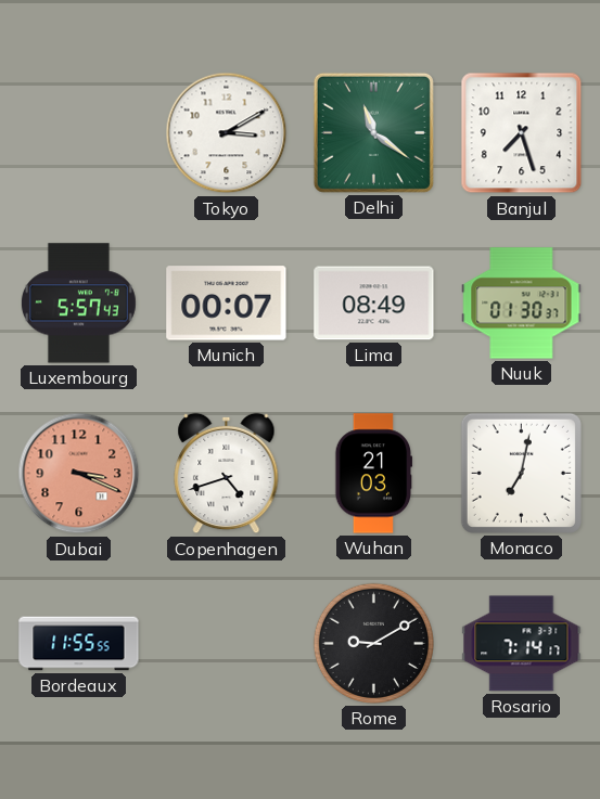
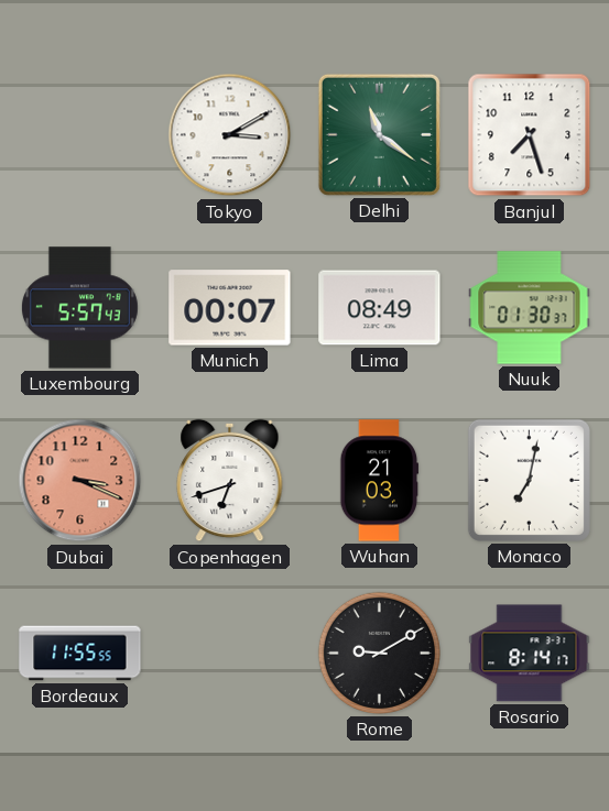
Copenhagen: 4:42 -> 6:42 (230, 481)
Rosario: 7:14 -> 8:14 (530, 654)
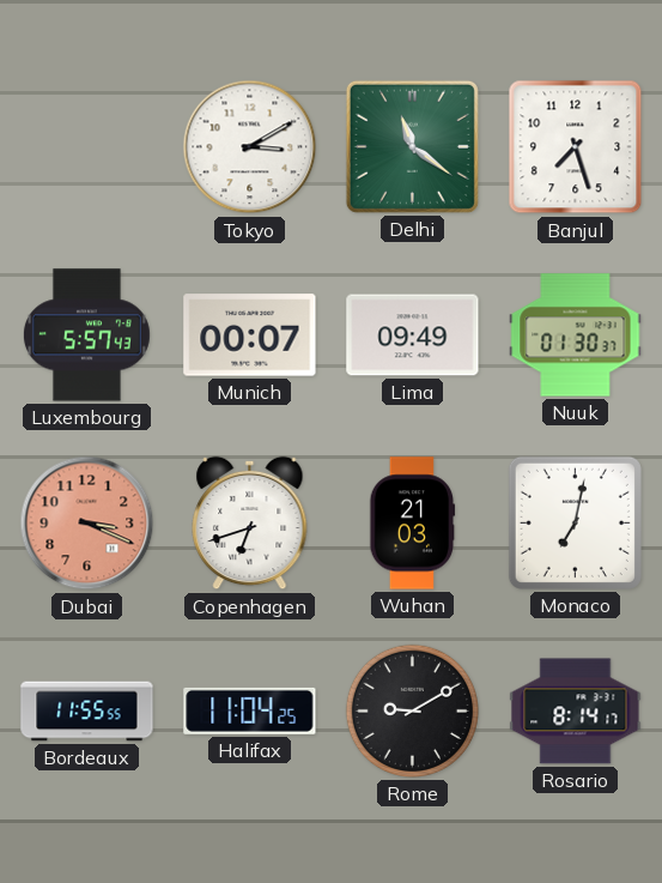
Lima: 08:49 -> 09:49 (413, 335)
Halifax: none -> 11:04 (250, 710)
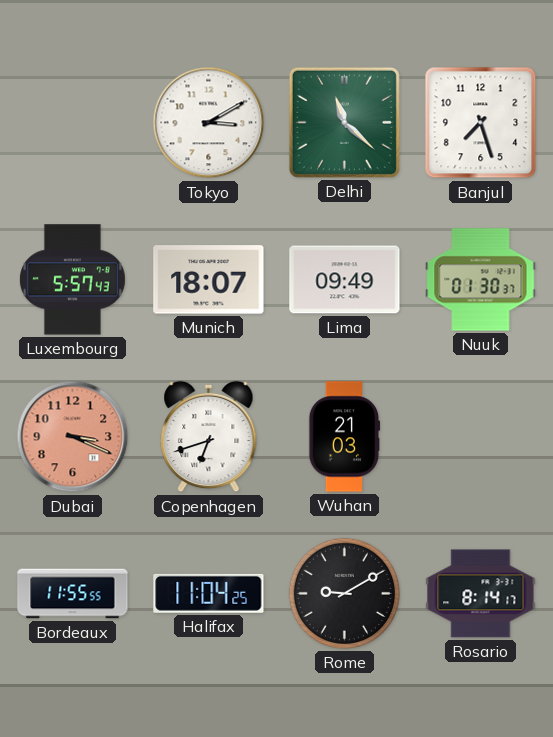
Delhi: 11:21 -> 11:22 (344, 122)
Munich: 00:07 -> 18:07 (209, 280)
Monaco: 7:02 -> none (575, 522)
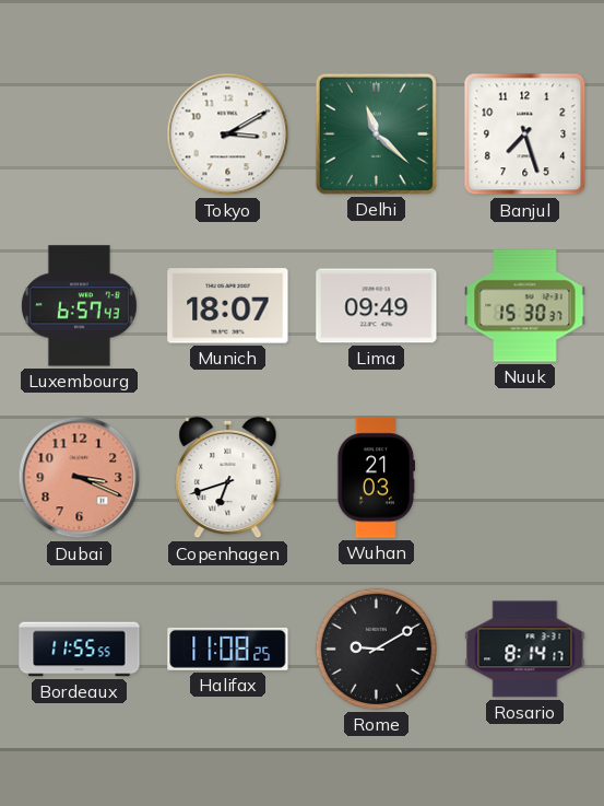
Luxembourg: 5:57 -> 6:57 (79, 306)
Nuuk: 01:30 -> 15:30 (525, 306)
Halifax: 11:04 -> 11:08 (228, 649)
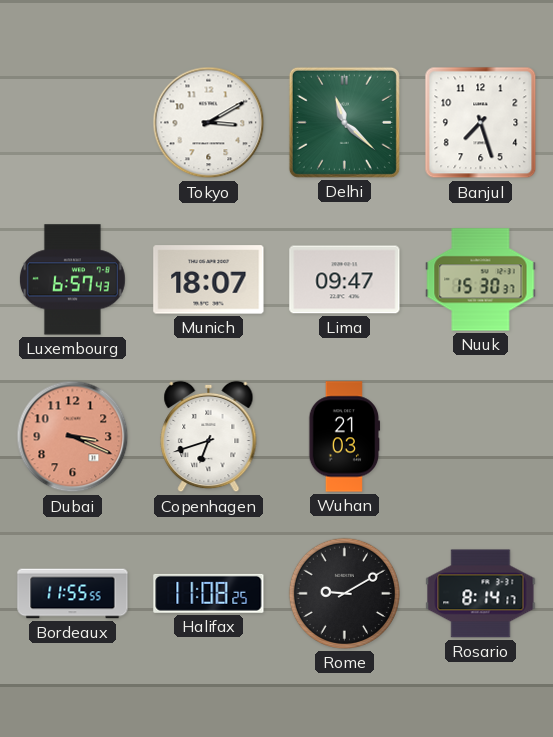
Lima: 09:49 -> 09:47 (345, 280)
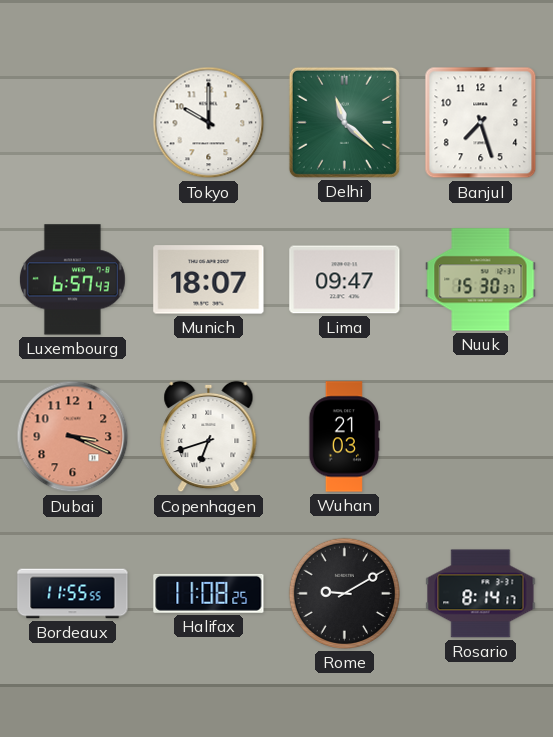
Tokyo: 3:10 -> 10:00 (209, 123)
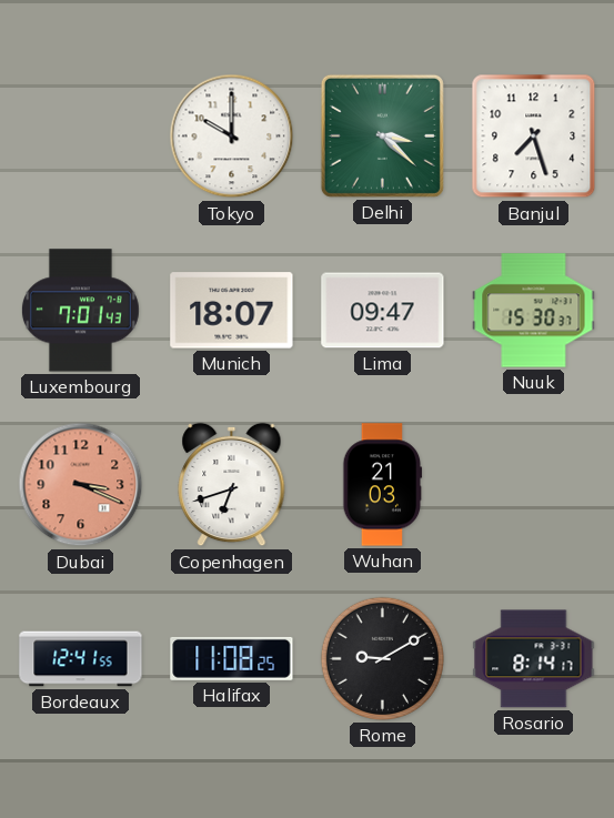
Delhi: 11:22 -> 3:22 (382, 135)
Luxembourg: 6:57 -> 7:01 (80, 311)
Bordeaux: 11:55 -> 12:41 (81, 659)
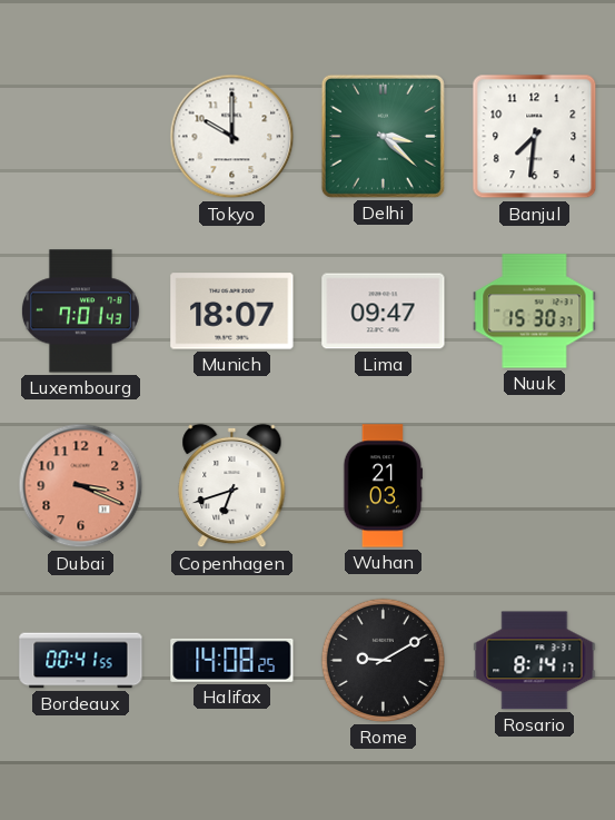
Banjul: 7:27 -> 7:31 (535, 137)
Bordeaux: 12:41 -> 00:41 (81, 661)
Halifax: 11:08 -> 14:08 (232, 660)
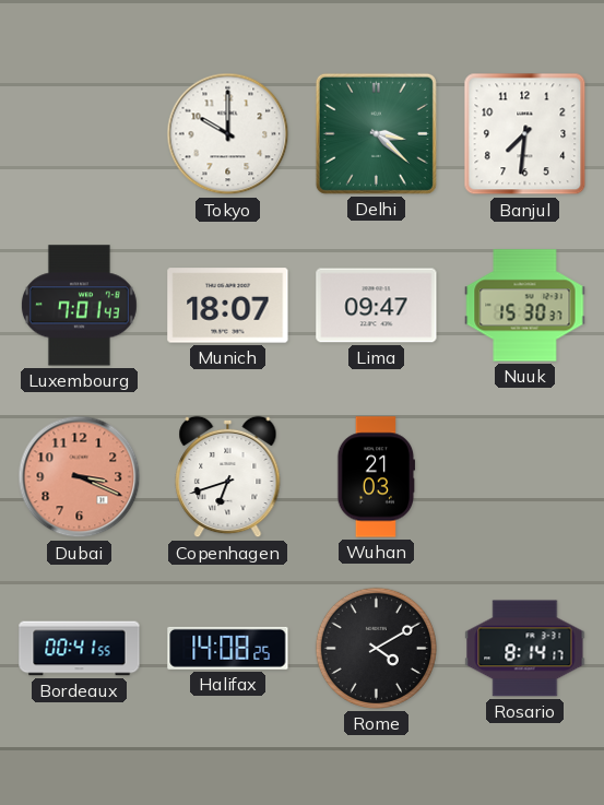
Rome: 9:10 -> 4:10 (376, 648)
